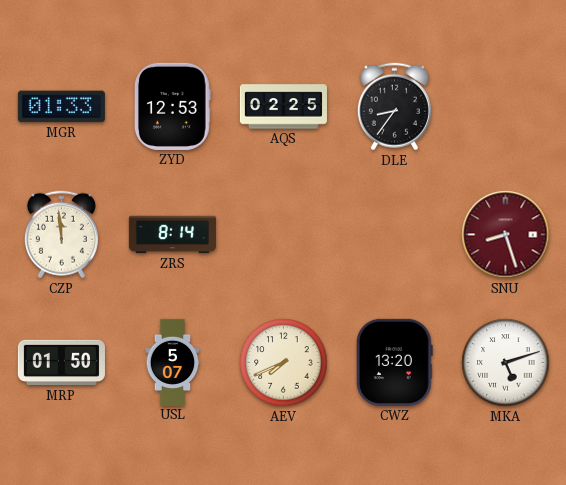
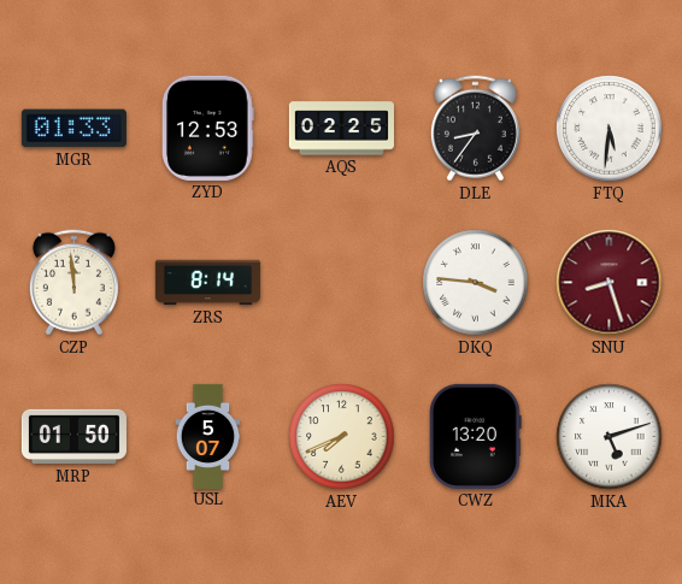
FTQ: none -> 5:31 (610, 129)
DKQ: none -> 3:46 (476, 283)
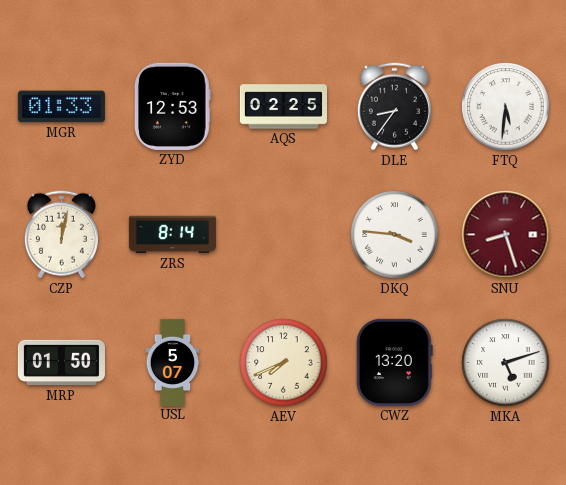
CZP: 11:59 -> 12:02 (61, 235)
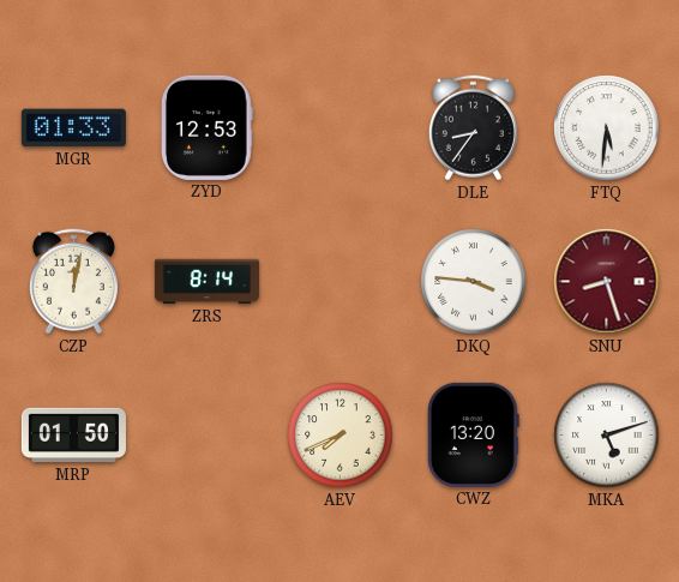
AQS: 02:25 -> none (283, 107)
USL: 5:07 -> none (173, 362)
